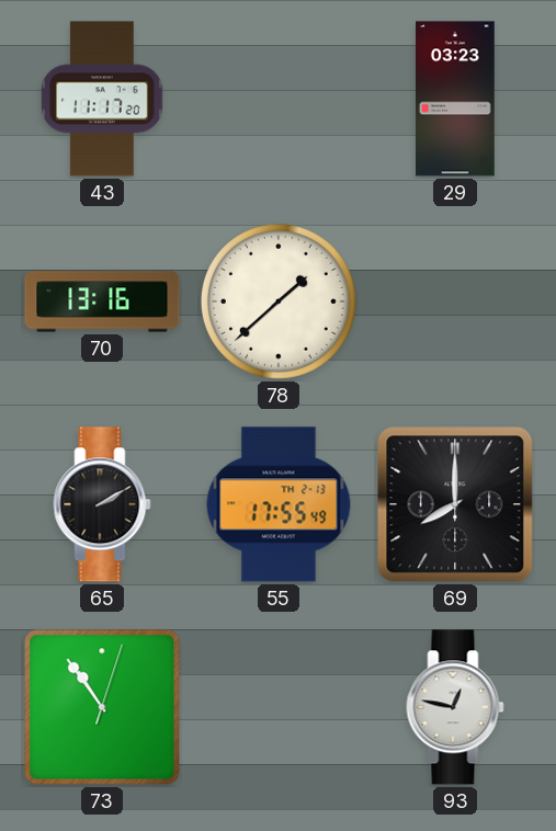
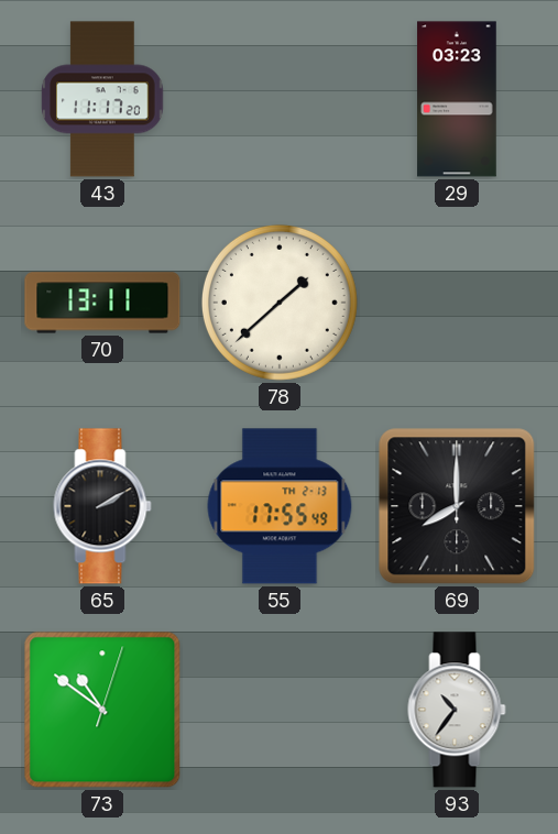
70: 13:16 -> 13:11 (102, 303)
73: 10:54 -> 10:51 (102, 710)
93: 12:47 -> 10:36 (457, 710)
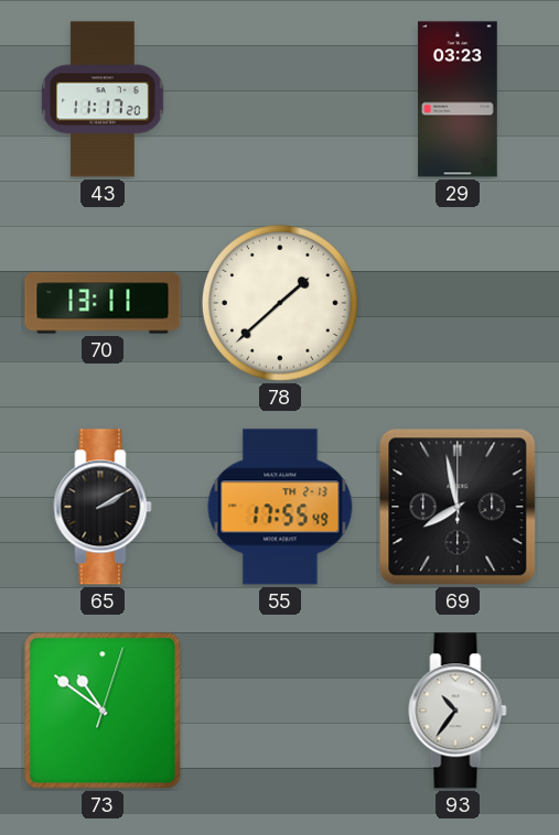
69: 8:00 -> 7:58 (458, 507)
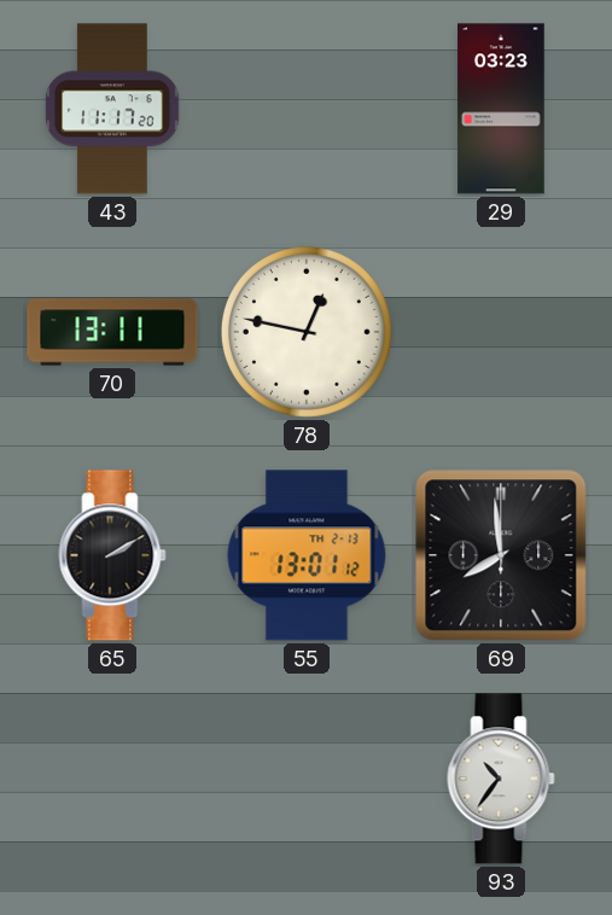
78: 1:38 -> 12:47 (307, 332)
55: 17:55 -> 13:01 (307, 555)
69: 7:58 -> 7:59 (501, 555)
73: 10:51 -> none (103, 711)
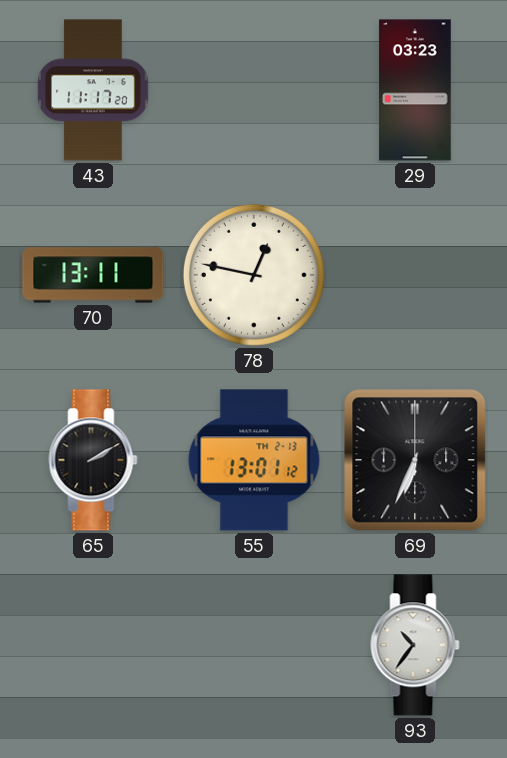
69: 7:59 -> 6:34 (415, 460)
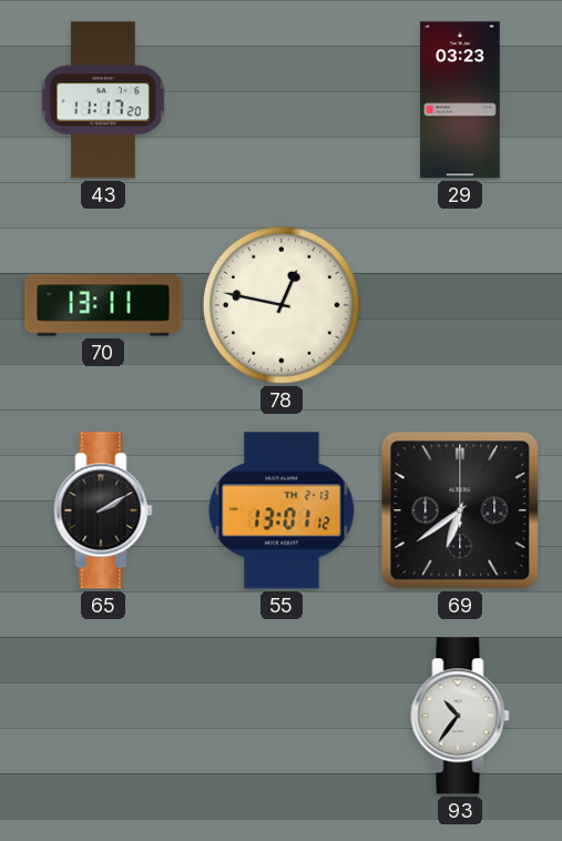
69: 6:34 -> 6:39 (460, 510)
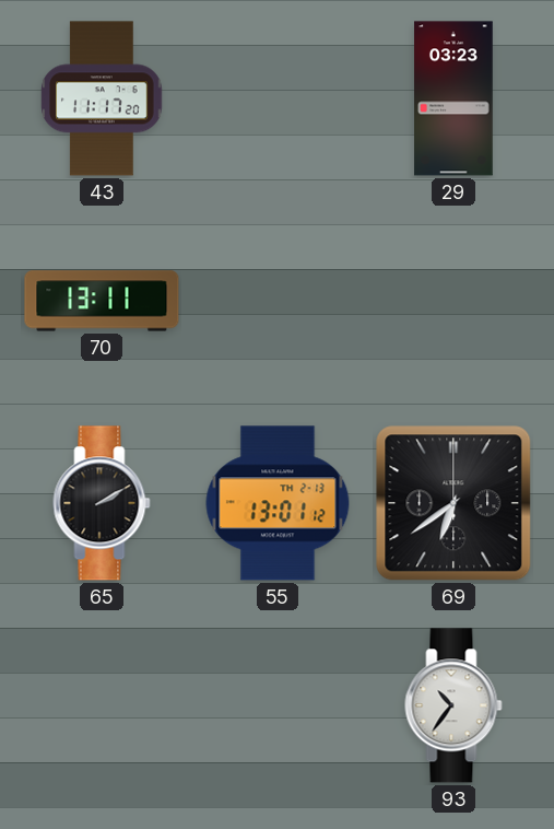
78: 12:47 -> none (282, 305)
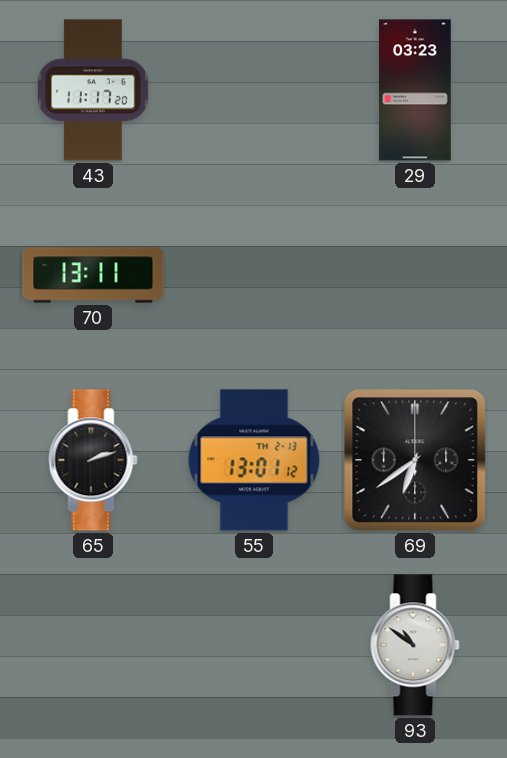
65: 2:10 -> 2:12 (93, 460)
93: 10:36 -> 10:51 (415, 645)
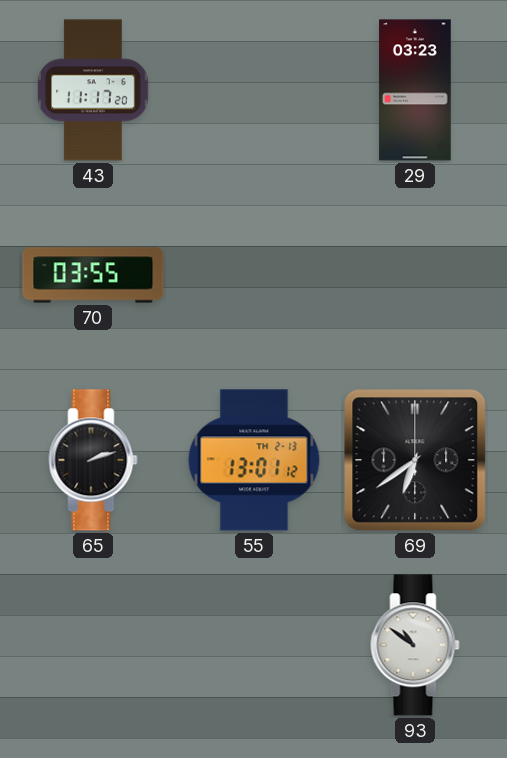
70: 13:11 -> 03:55 (93, 275)
